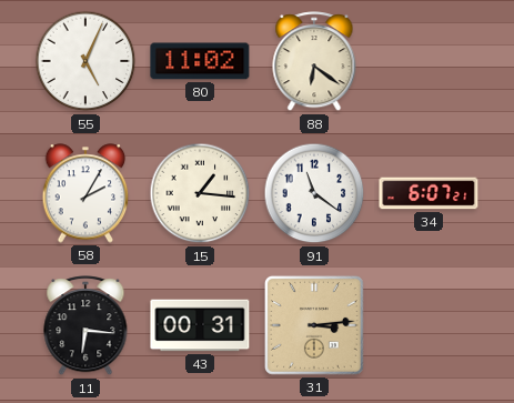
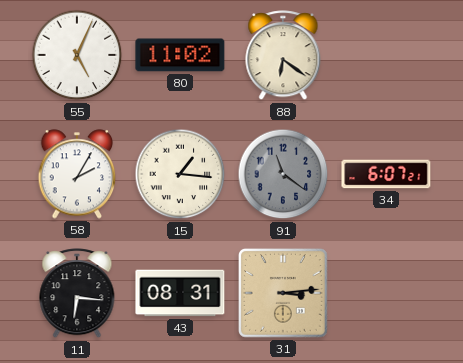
91 dial: white -> grey (283, 174)
43: 00:31 -> 08:31 (180, 293)
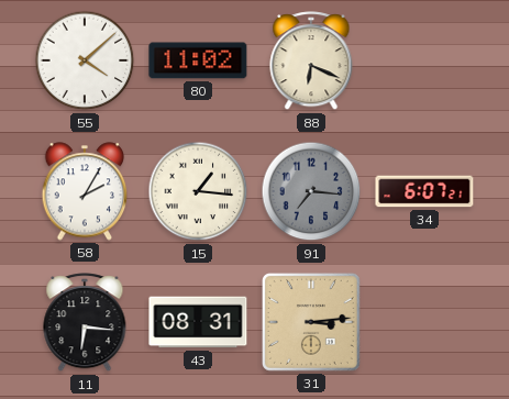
55: 5:04 -> 4:08 (85, 60)
88: 6:21 -> 6:19 (311, 62)
91: 11:21 -> 7:16 (311, 191)
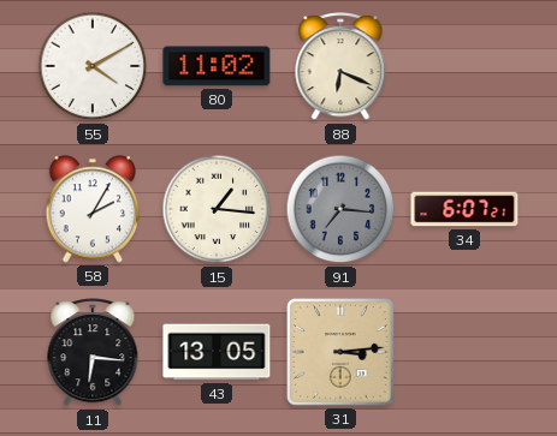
55: 4:08 -> 4:10 (93, 66)
43: 08:31 -> 13:05 (217, 352)
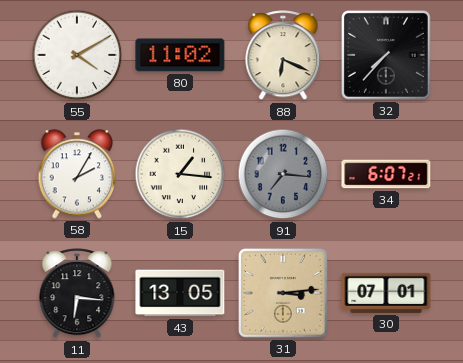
32: none -> 7:37 (386, 55)
30: none -> 07:01 (386, 293)
